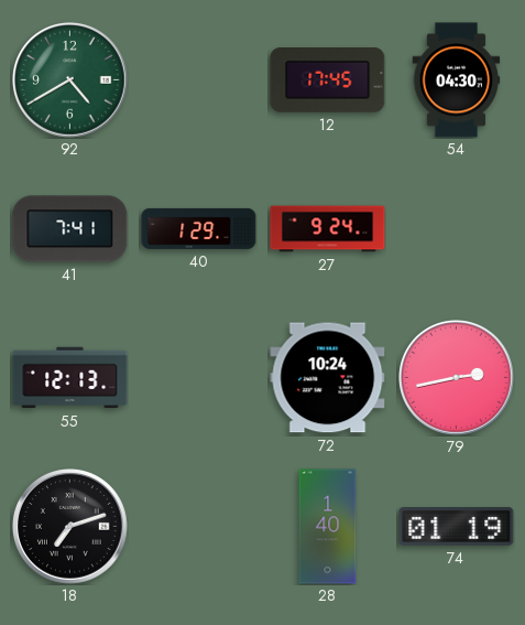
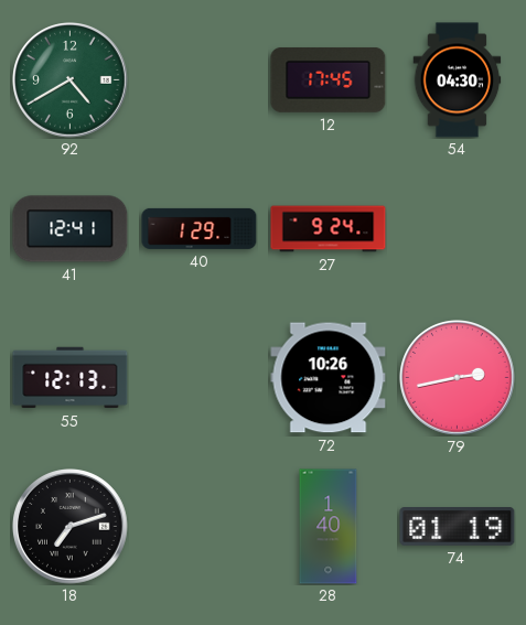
41: 7:41 -> 12:41 (71, 229)
72: 10:24 -> 10:26 (329, 378)
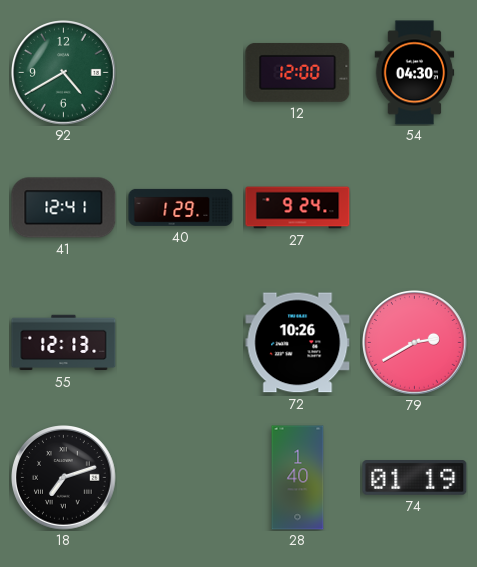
12: 17:45 -> 12:00 (298, 72)
79: 2:43 -> 2:40 (415, 343)
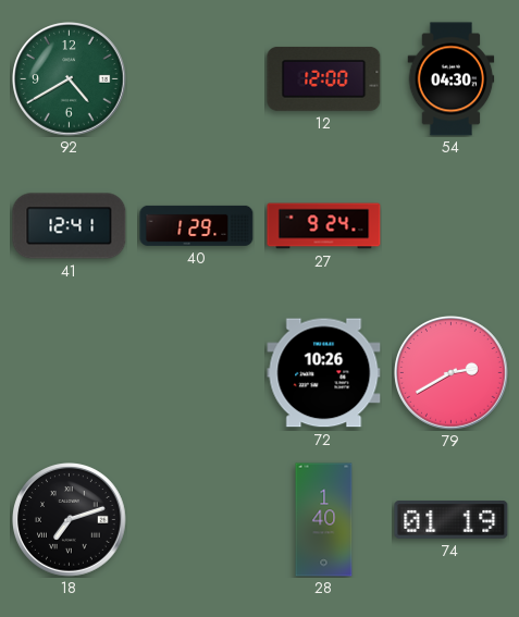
55: 12:13 -> none (64, 343)
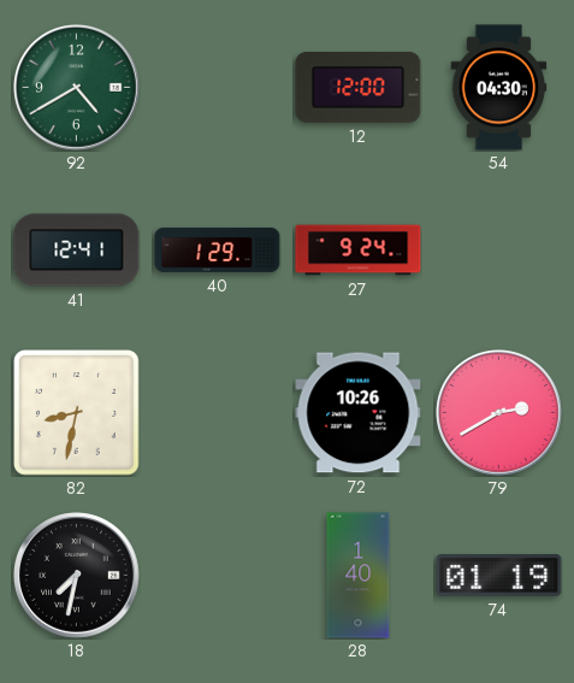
82: none -> 8:32 (77, 413)
18: 7:12 -> 7:32 (77, 576)
